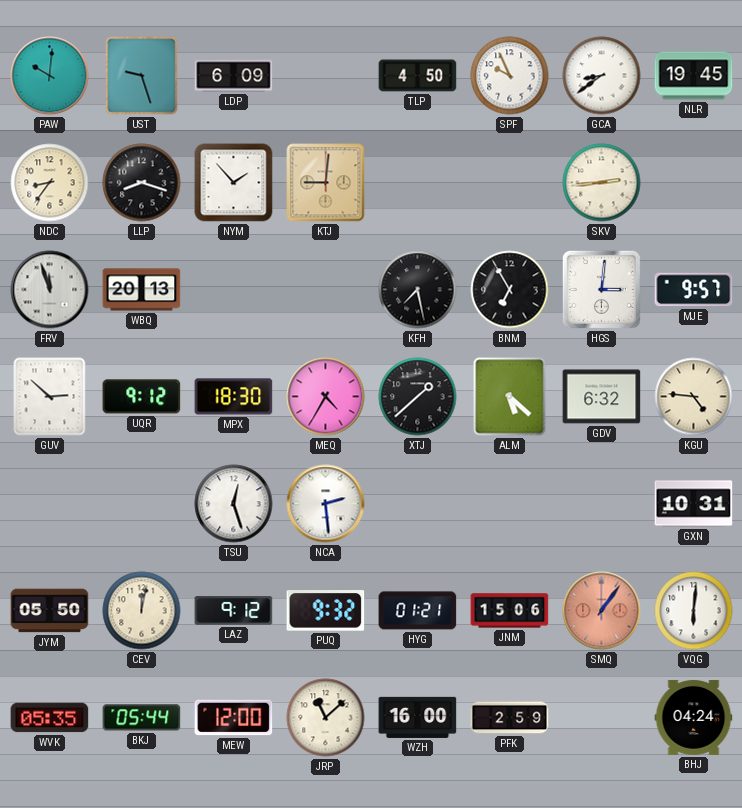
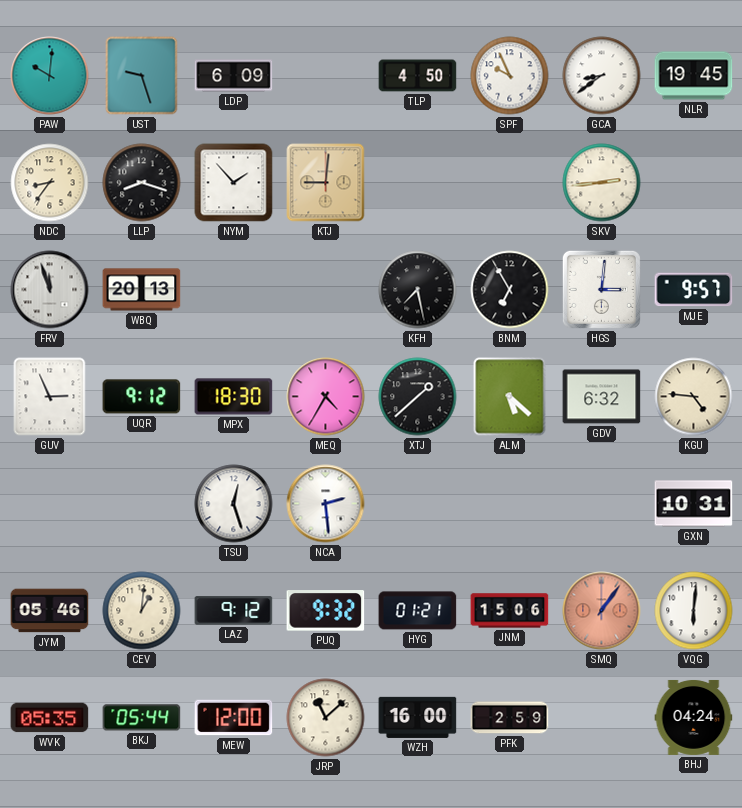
GUV: 2:52 -> 2:56 (50, 397)
JYM: 05:50 -> 05:46 (50, 611)
CEV: 12:02 -> 1:01 (142, 611)
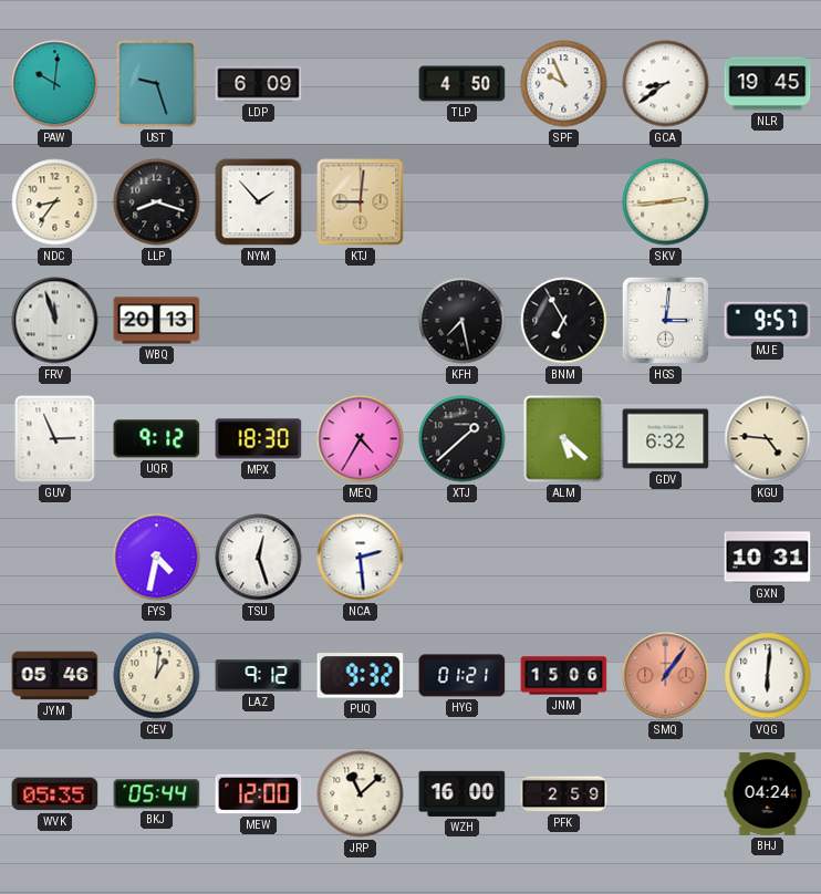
FYS: none -> 4:32 (157, 558)
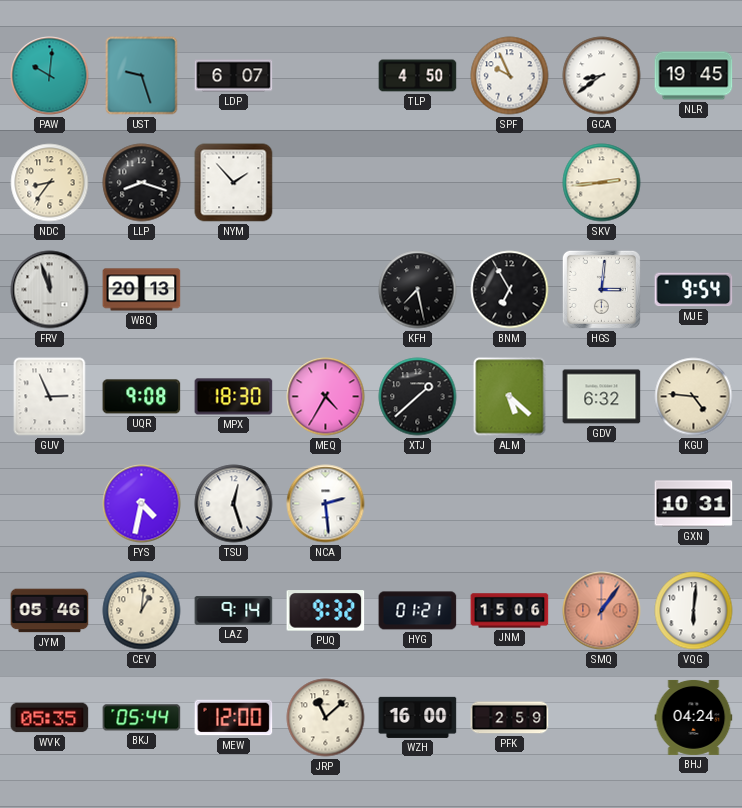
LDP: 6:09 -> 6:07 (234, 76)
KTJ: 9:01 -> none (361, 202)
MJE: 9:57 -> 9:54 (694, 290)
UQR: 9:12 -> 9:08 (142, 397)
LAZ: 9:12 -> 9:14 (234, 611)
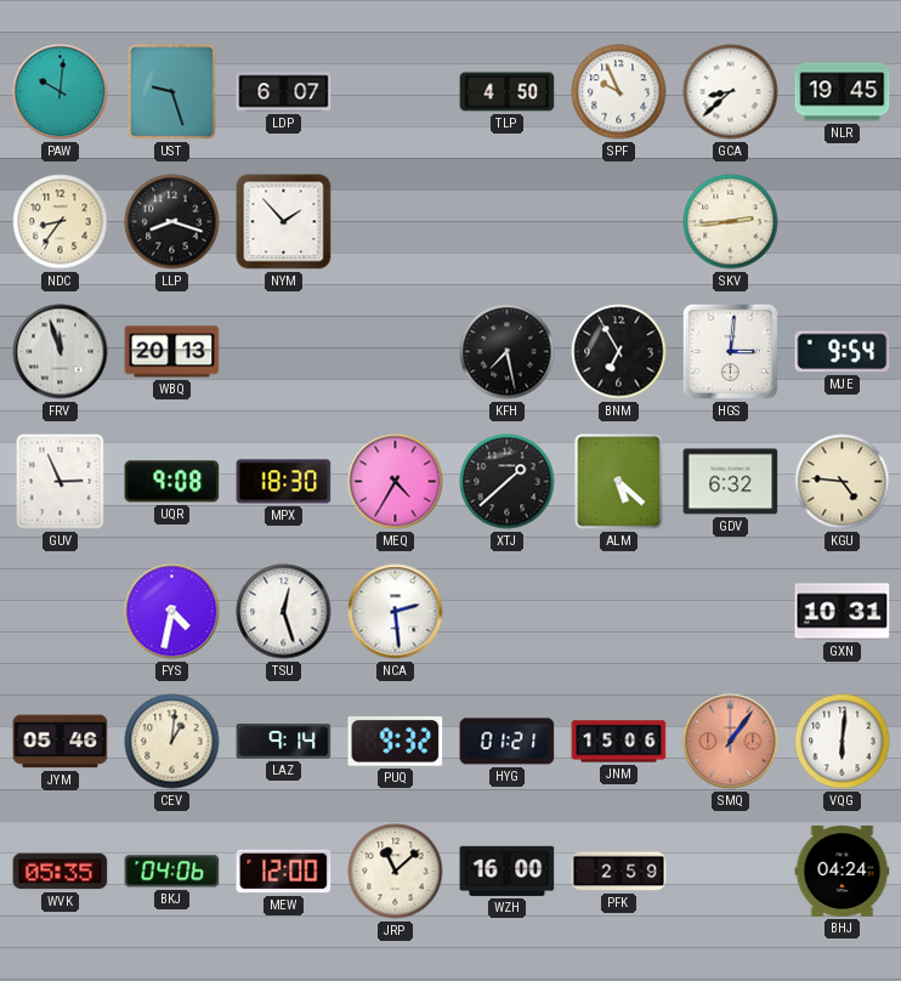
GCA: 8:39 -> 8:38 (731, 92)
BKJ: 05:44 -> 04:06 (172, 872)
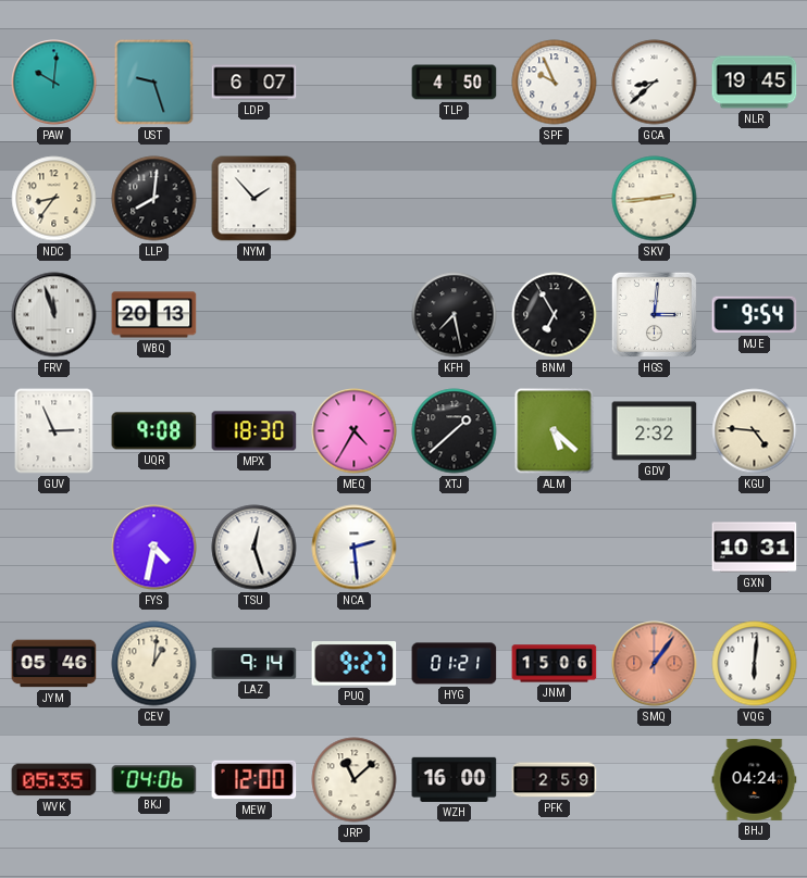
LLP: 8:18 -> 8:01 (154, 199)
GDV: 6:32 -> 2:32 (655, 431)
PUQ: 9:32 -> 9:27 (355, 664)
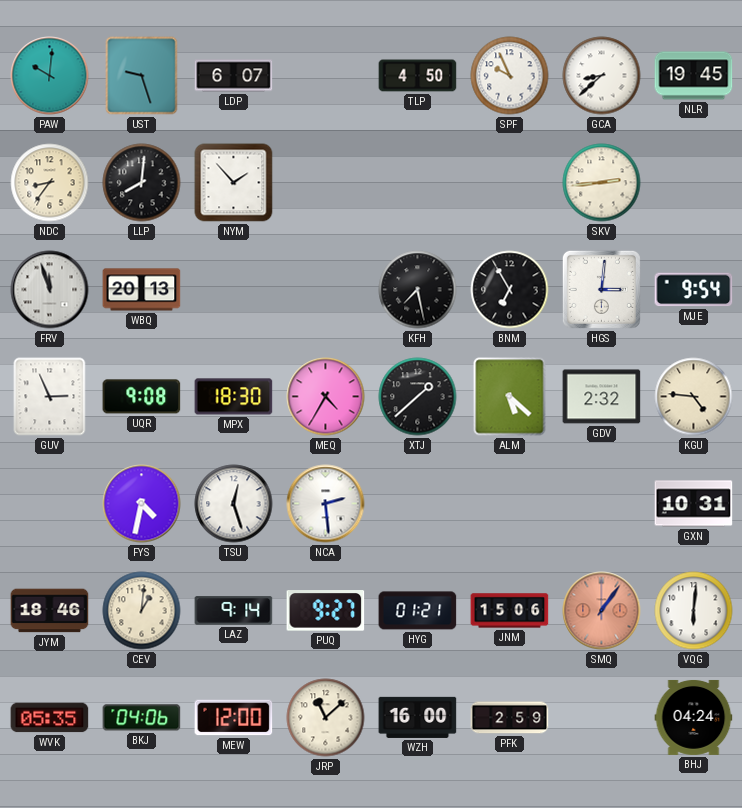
JYM: 05:46 -> 18:46 (50, 611)
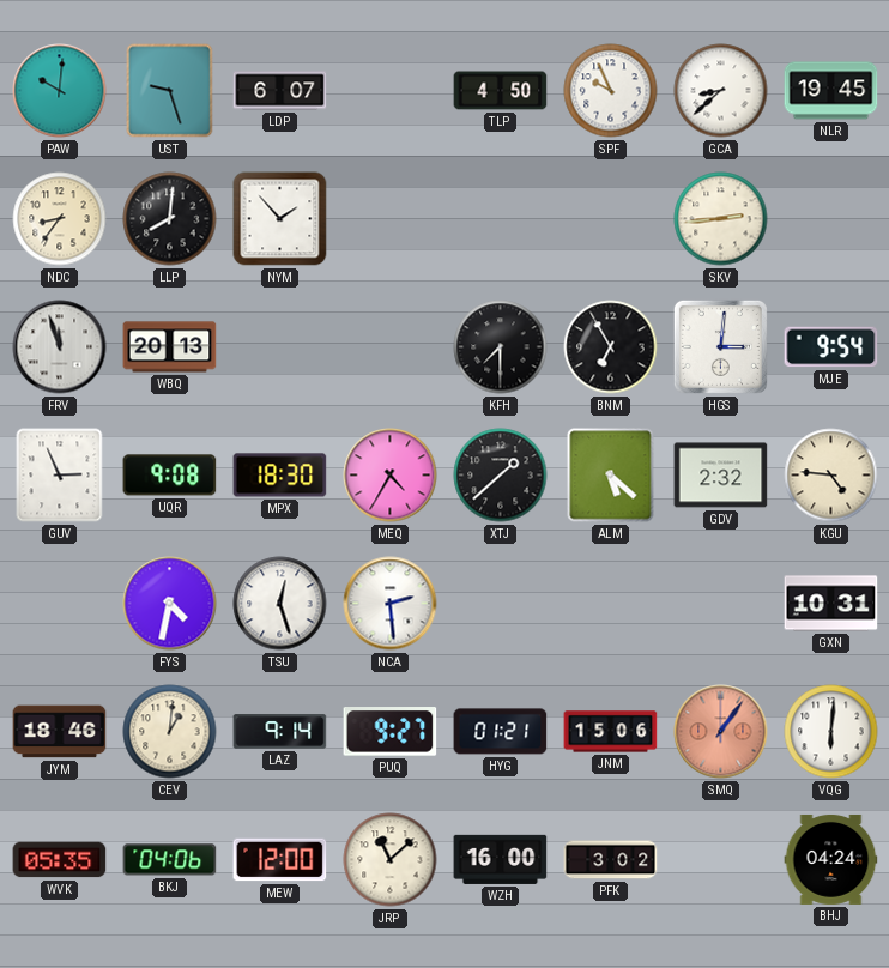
KFH: 7:28 -> 7:30 (501, 347)
PFK: 2:59 -> 3:02 (611, 860)
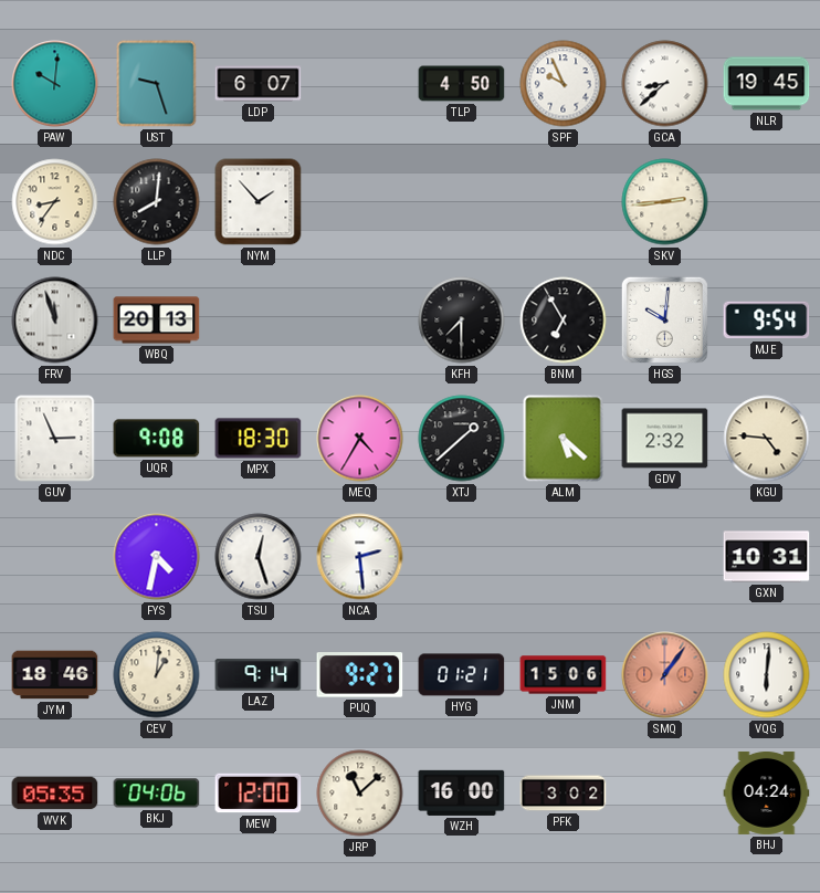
HGS: 3:01 -> 10:01 (664, 319)
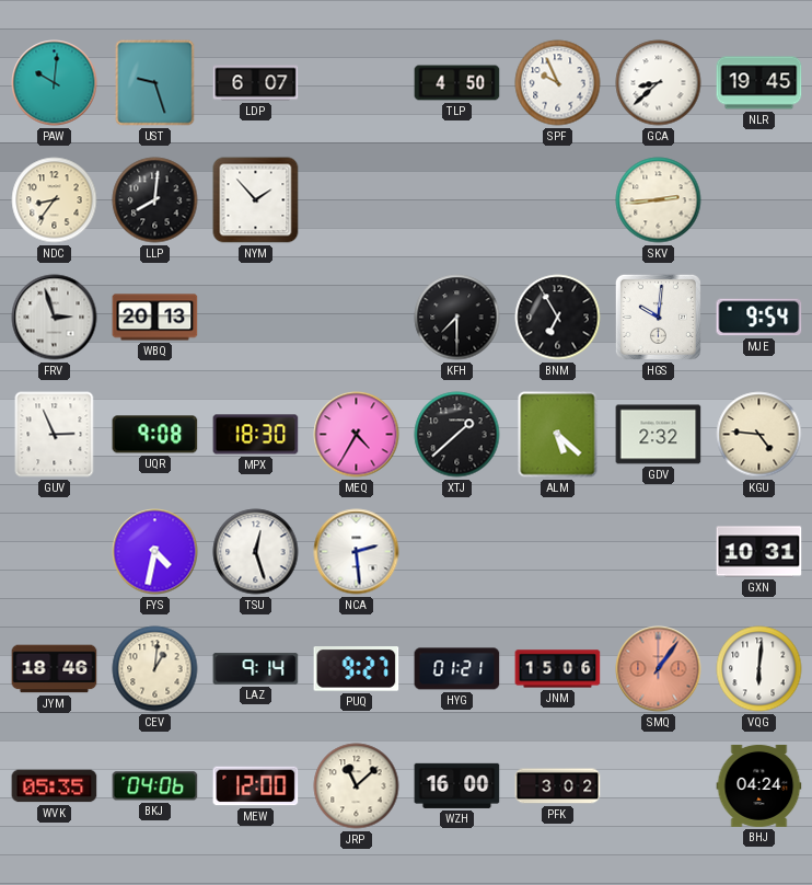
FRV: 11:57 -> 2:57 (55, 318)
